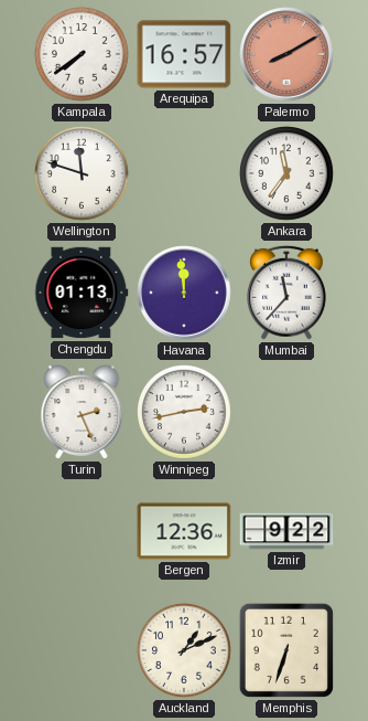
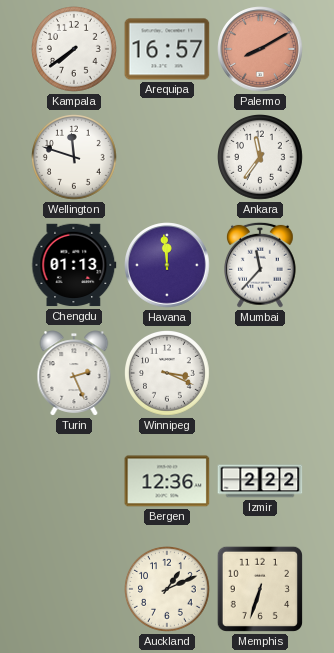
Winnipeg: 2:43 -> 3:19 (168, 374)
Izmir: 9:22 -> 2:22 (260, 481)
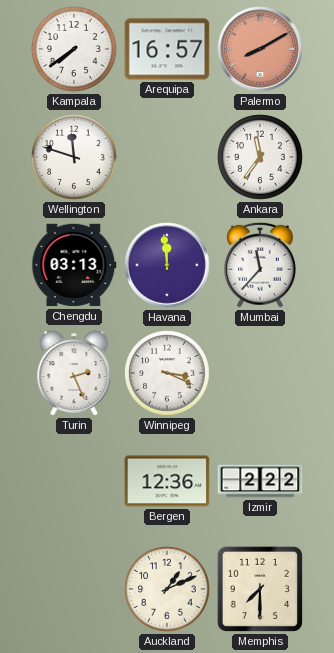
Chengdu: 01:13 -> 03:13 (74, 265)
Memphis: 6:33 -> 7:30 (260, 589)
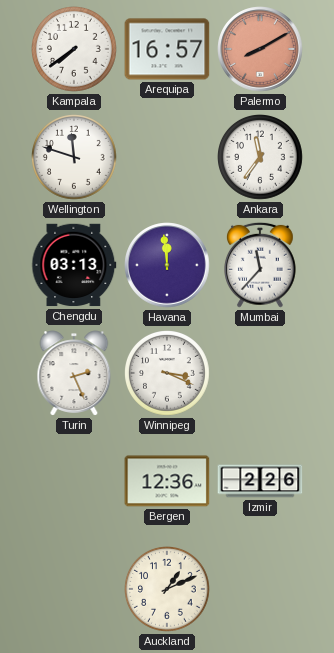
Izmir: 2:22 -> 2:26 (260, 481)
Memphis: 7:30 -> none (260, 589)
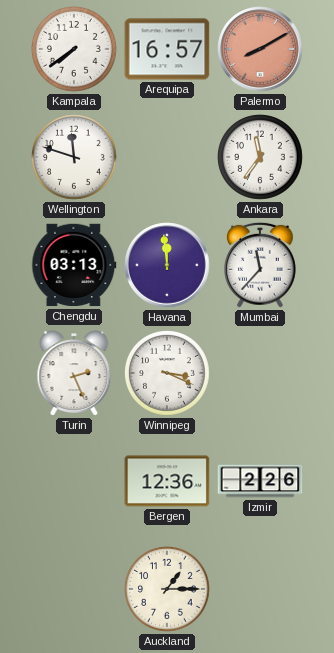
Auckland: 1:11 -> 1:15 (168, 590)
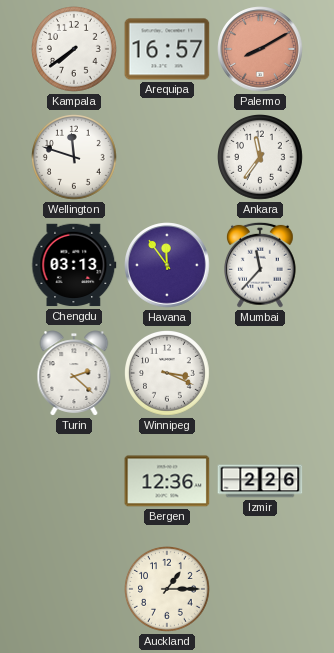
Havana: 11:59 -> 11:54 (167, 265)
Turin: 2:26 -> 2:22 (74, 373)
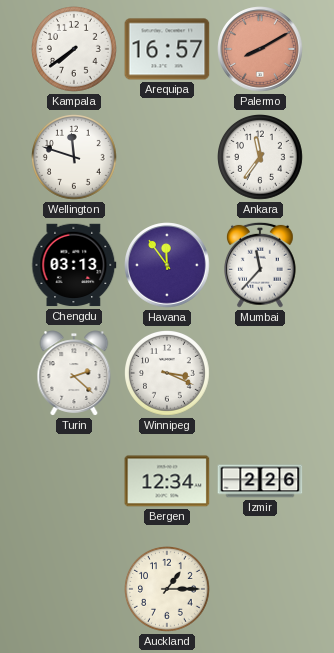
Bergen: 12:36 -> 12:34 (167, 481)
